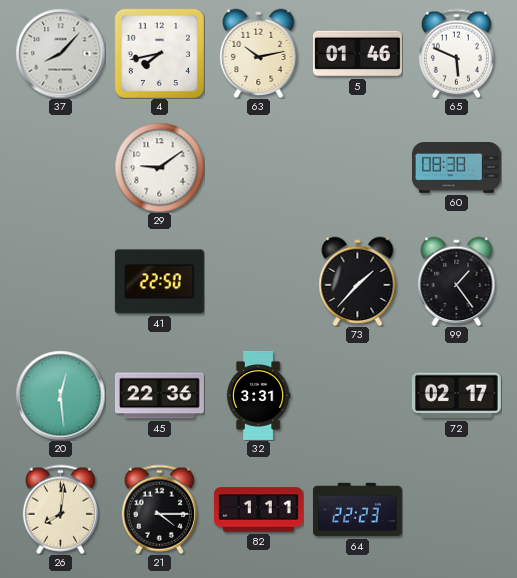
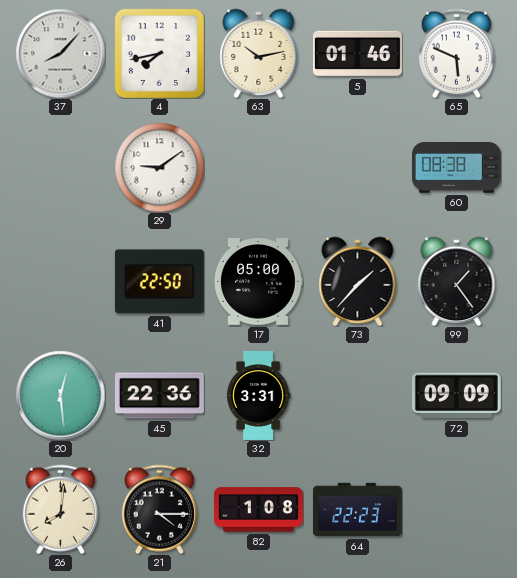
17: none -> 05:00 (259, 282)
72: 02:17 -> 09:09 (456, 396)
82: 1:11 -> 1:08 (258, 510)
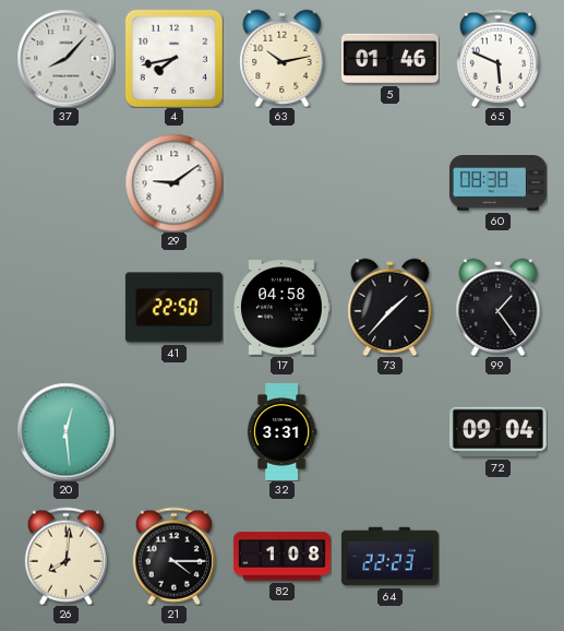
17: 05:00 -> 04:58 (283, 308)
45: 22:36 -> none (159, 396)
72: 09:09 -> 09:04 (497, 432)
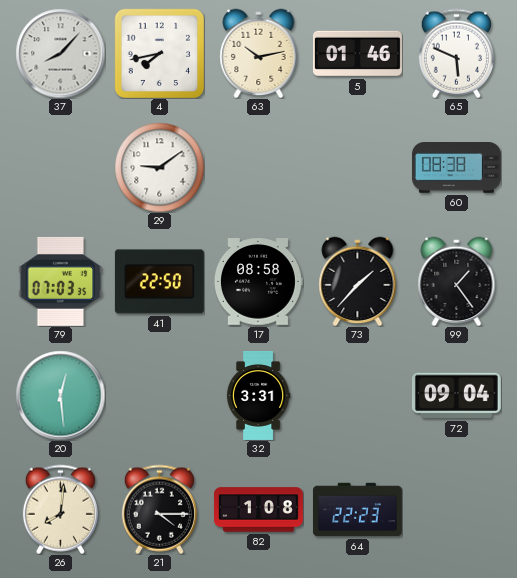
79: none -> 07:03 (61, 281)
17: 04:58 -> 08:58 (259, 282)
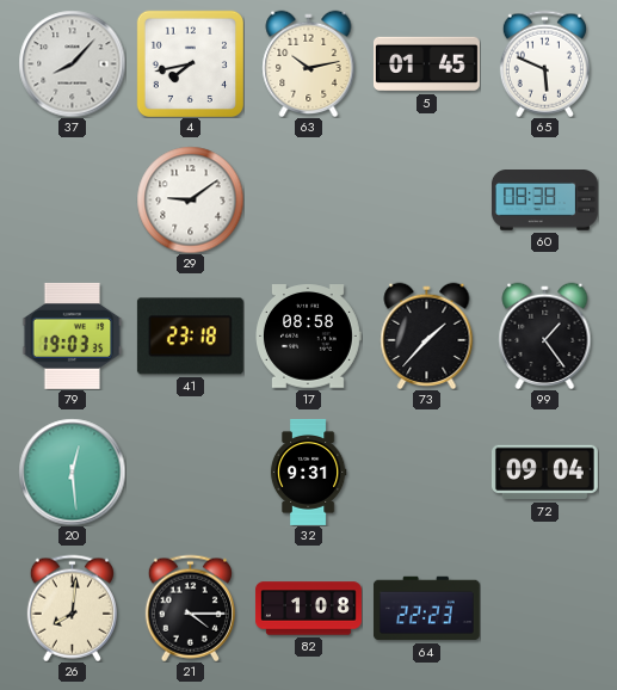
5: 01:46 -> 01:45 (426, 64)
79: 07:03 -> 19:03 (73, 335)
41: 22:50 -> 23:18 (190, 337)
32: 3:31 -> 9:31 (308, 473)
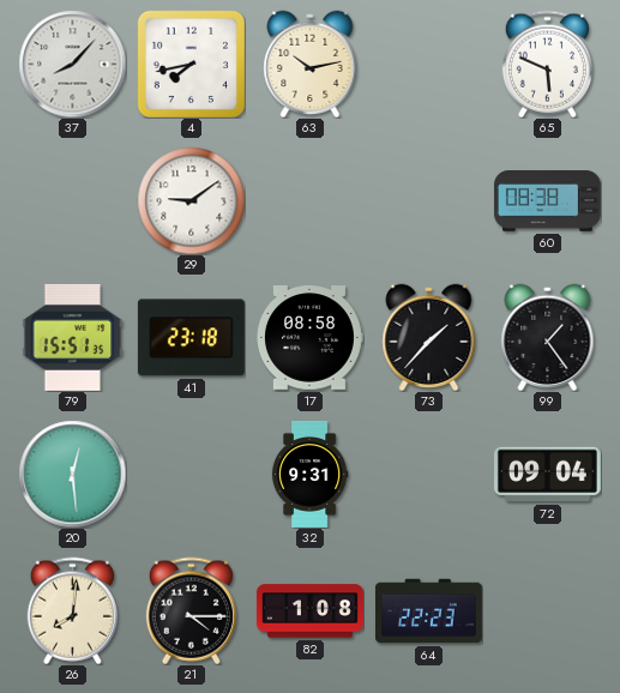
5: 01:45 -> none (426, 64)
79: 19:03 -> 15:51 (73, 337)
